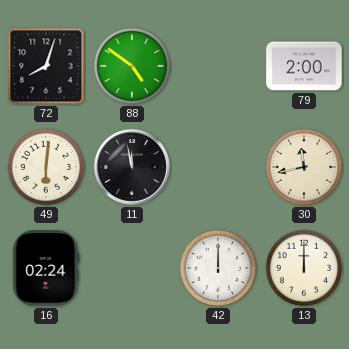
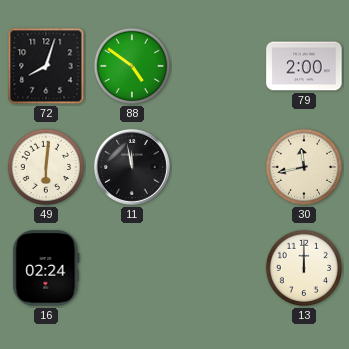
42: 12:00 -> none (218, 268)
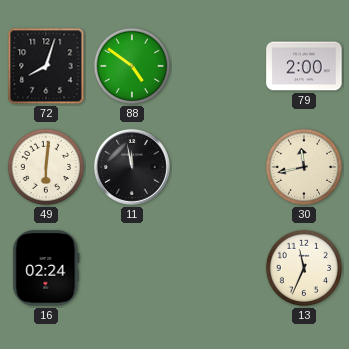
13: 12:00 -> 11:34 (304, 268)
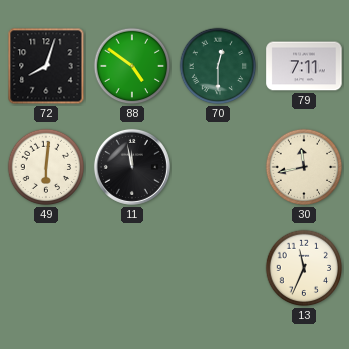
70: none -> 12:30 (218, 66)
79: 2:00 -> 7:11 (304, 66)
16: 02:24 -> none (46, 268)
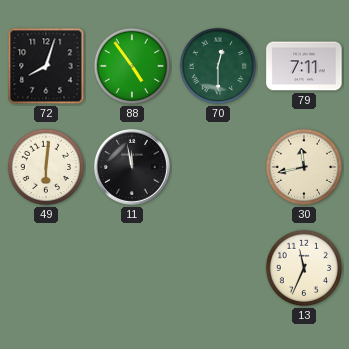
88: 4:51 -> 4:54 (132, 66)
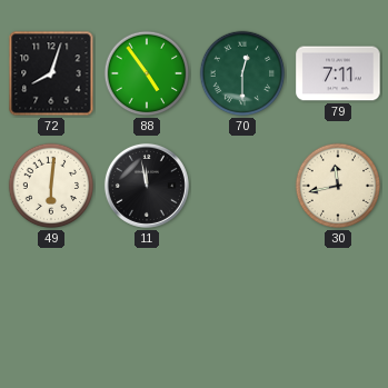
13: 11:34 -> none (304, 268)
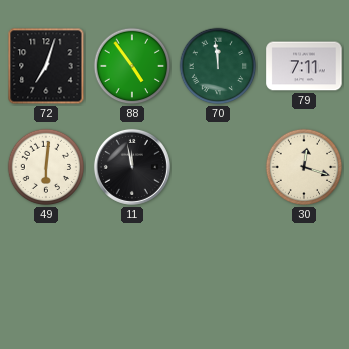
72: 8:03 -> 7:03 (46, 66)
70: 12:30 -> 11:59 (218, 66)
30: 11:43 -> 12:18 (304, 167)
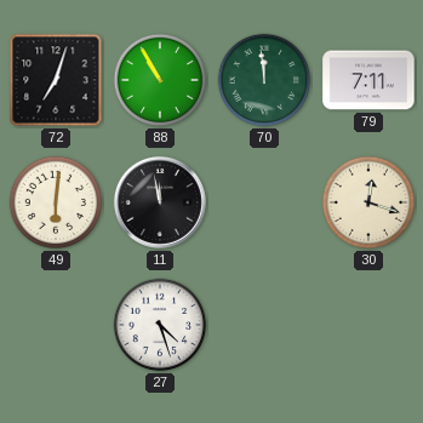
88: 4:54 -> 10:55 (160, 80)
27: none -> 4:27 (160, 325)
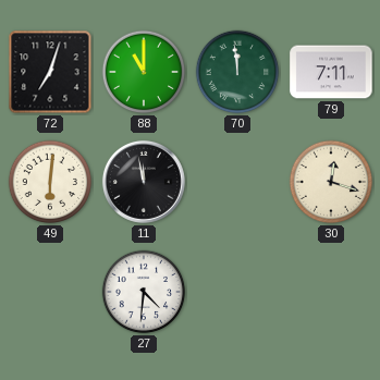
88: 10:55 -> 11:00 (144, 72)
27: 4:27 -> 4:31 (144, 292)
